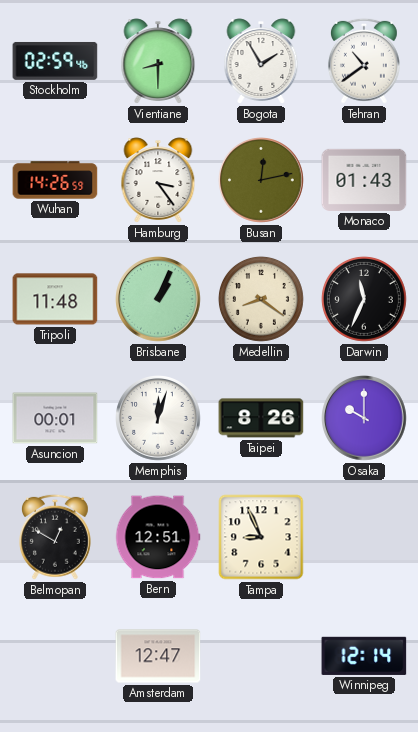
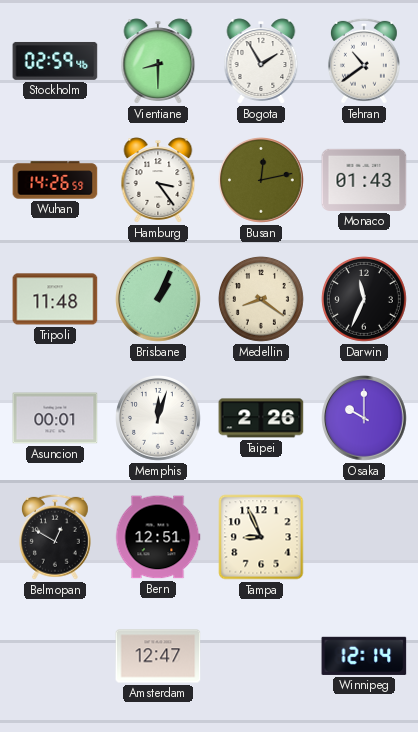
Taipei: 8:26 -> 2:26 (261, 418)
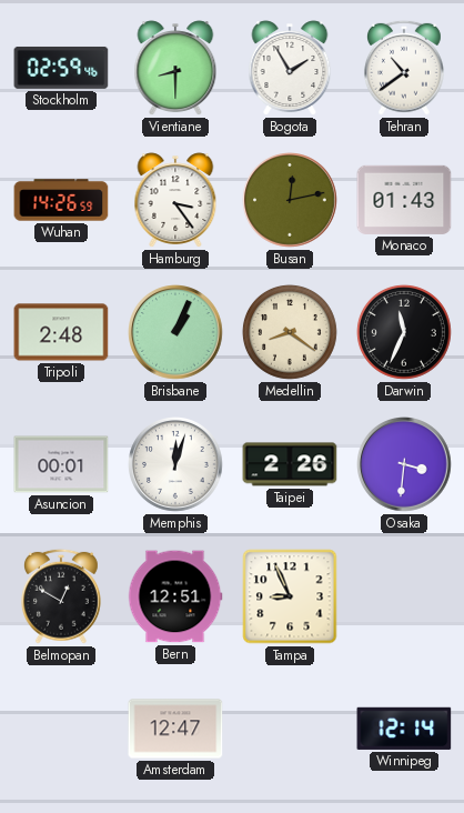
Tripoli: 11:48 -> 2:48 (61, 332)
Osaka: 10:00 -> 3:31 (405, 465)
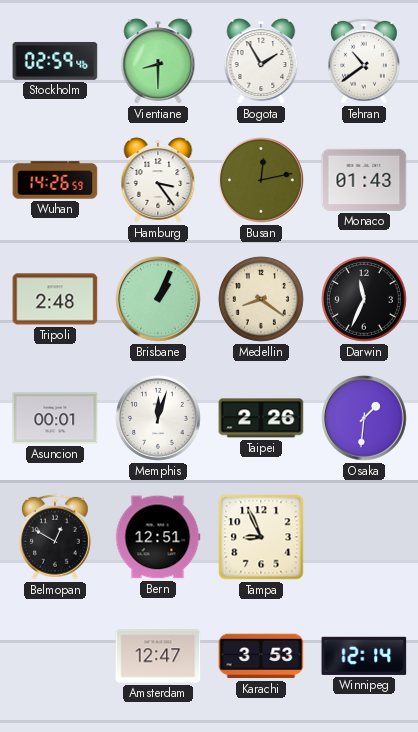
Osaka: 3:31 -> 1:31 (365, 419)
Karachi: none -> 3:53 (261, 656)
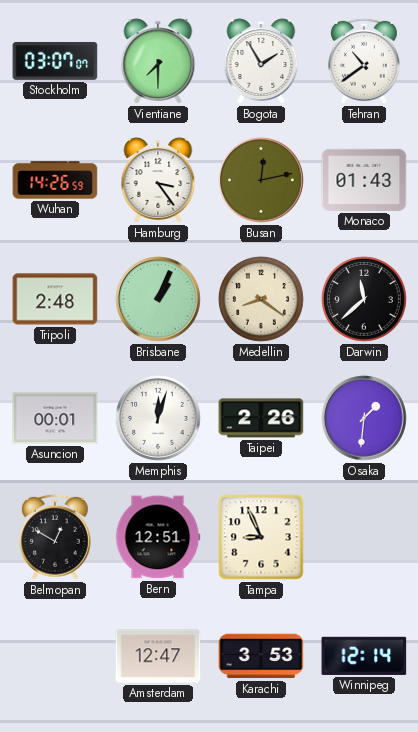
Stockholm: 02:59 -> 03:07 (55, 61)
Vientiane: 8:30 -> 7:30 (158, 61)
Darwin: 11:34 -> 11:38 (364, 299)
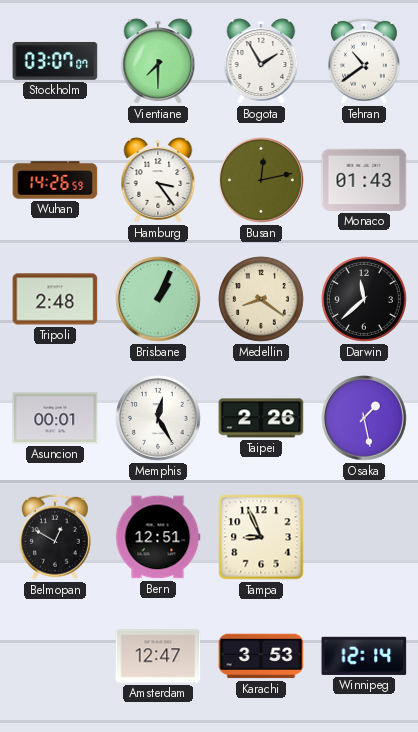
Memphis: 12:03 -> 12:25 (159, 419)
Osaka: 1:31 -> 1:28 (365, 419)
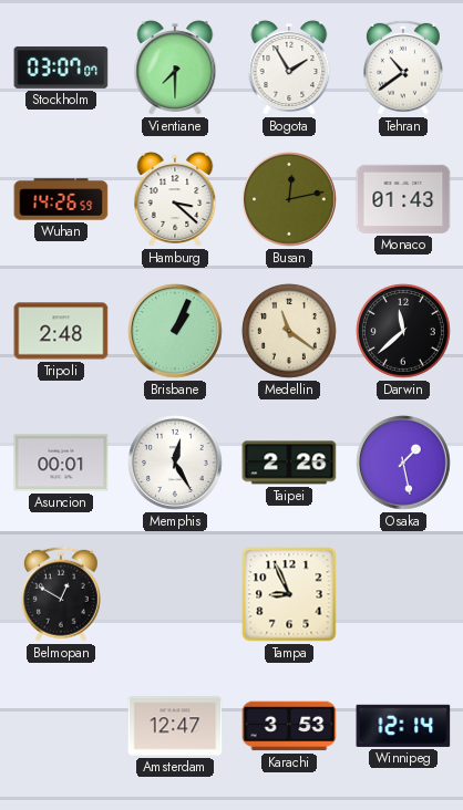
Hamburg: 3:24 -> 3:22 (175, 199)
Medellin: 8:21 -> 11:21 (289, 331)
Bern: 12:51 -> none (158, 537)
